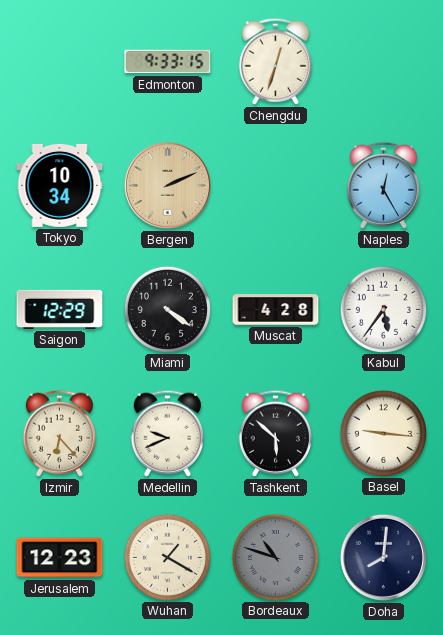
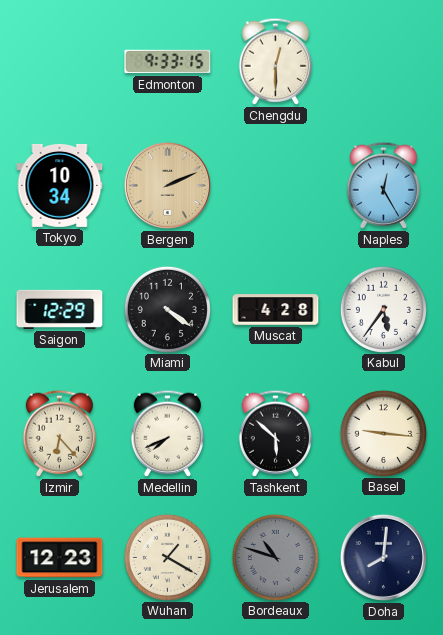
Chengdu: 12:33 -> 12:30 (275, 61)
Medellin: 9:41 -> 7:41 (167, 433)
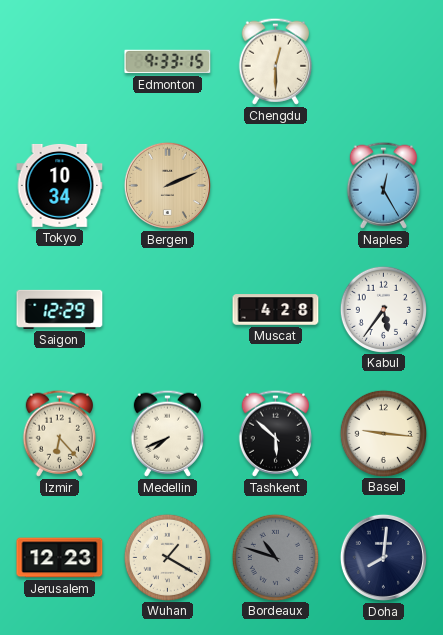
Miami: 4:21 -> none (167, 309)
